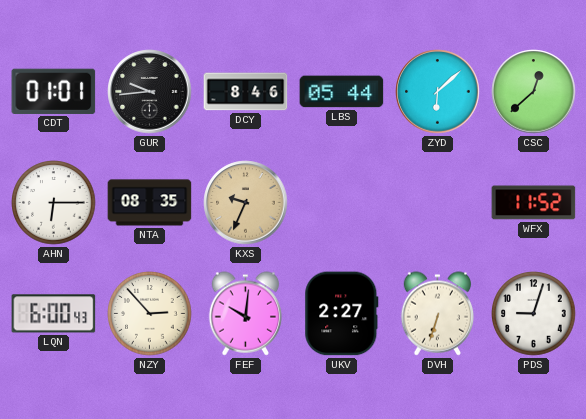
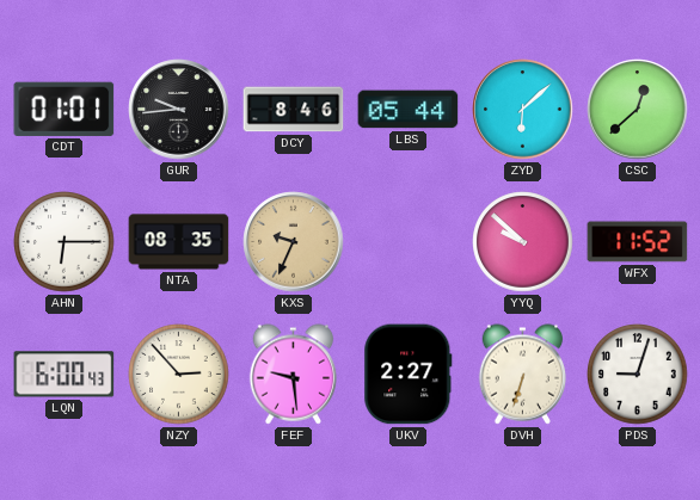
YYQ: none -> 9:52 (523, 242)
FEF: 10:01 -> 9:29 (294, 375)
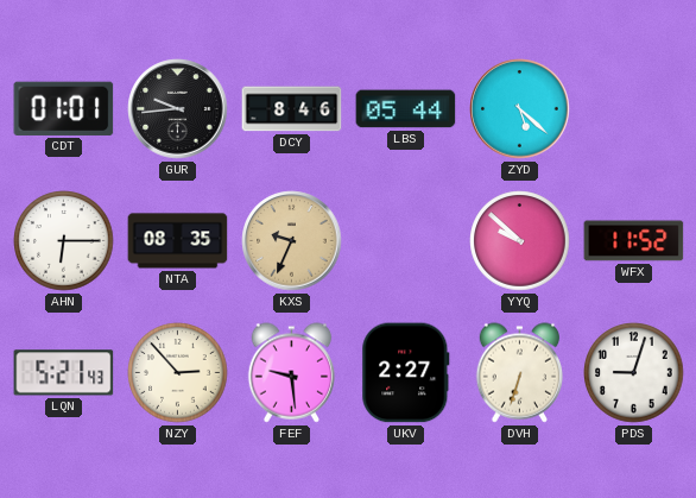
ZYD: 6:08 -> 5:22 (520, 109)
CSC: 12:38 -> none (638, 110)
LQN: 6:00 -> 5:21 (64, 373)
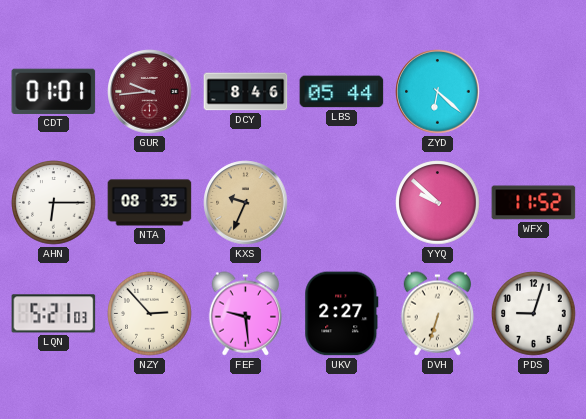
GUR dial: black -> burgundy (150, 92)
ZYD: 5:22 -> 6:22 (438, 92)
LQN: 5:21:43 -> 5:21:03 (54, 314)
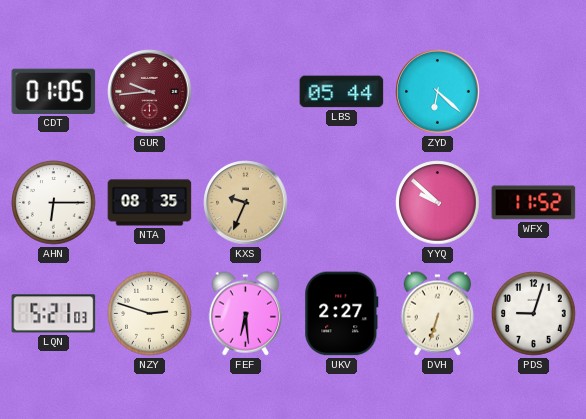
CDT: 01:01 -> 01:05 (54, 91)
DCY: 8:46 -> none (246, 92)
NZY: 2:53 -> 2:48 (150, 314)
FEF: 9:29 -> 6:29 (246, 314)
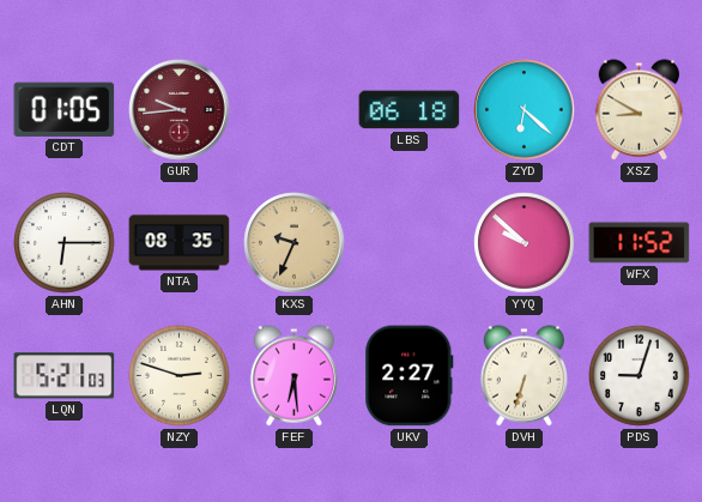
LBS: 05:44 -> 06:18 (410, 110)
XSZ: none -> 8:50 (640, 110)
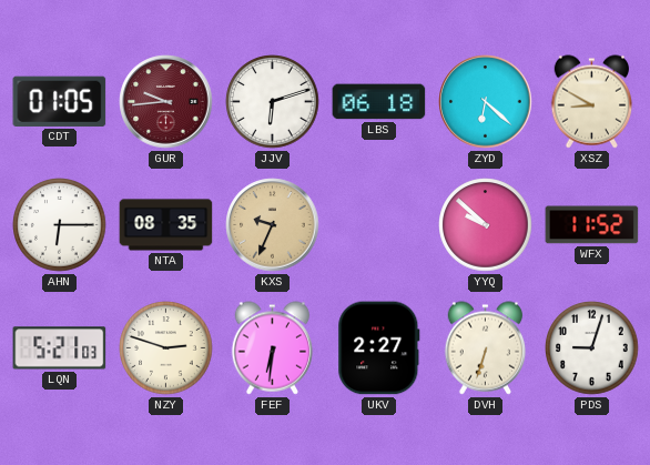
JJV: none -> 6:12 (273, 102)
FEF: 6:29 -> 6:31 (273, 348)
